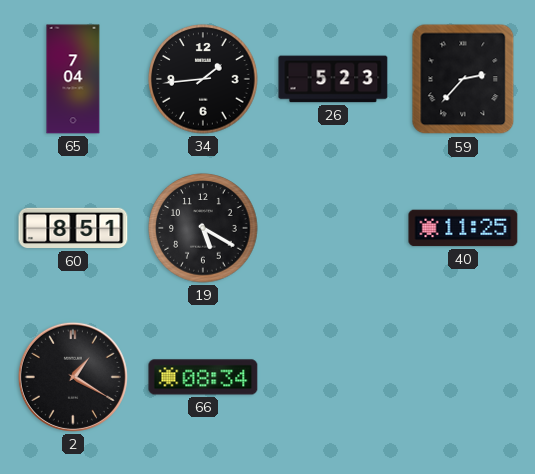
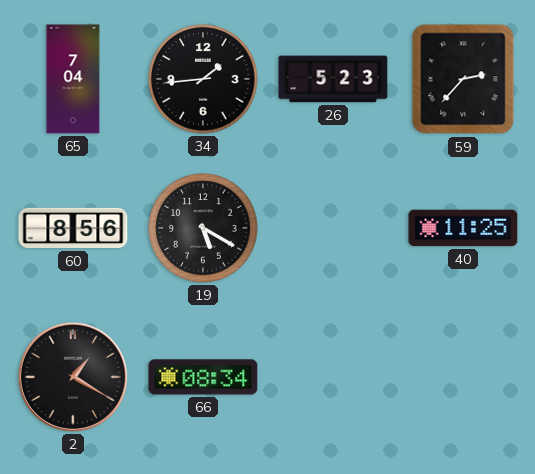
60: 8:51 -> 8:56 (73, 228)
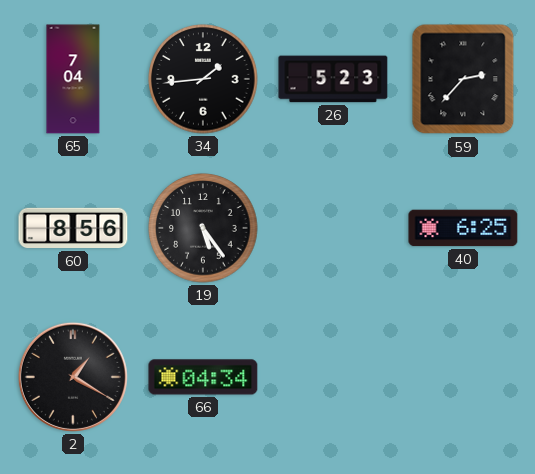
19: 5:20 -> 5:24 (203, 228)
40: 11:25 -> 6:25 (463, 228)
66: 08:34 -> 04:34 (203, 377)
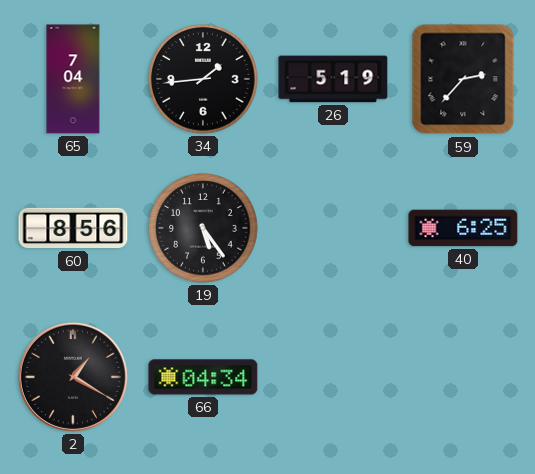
26: 5:23 -> 5:19 (333, 79)
